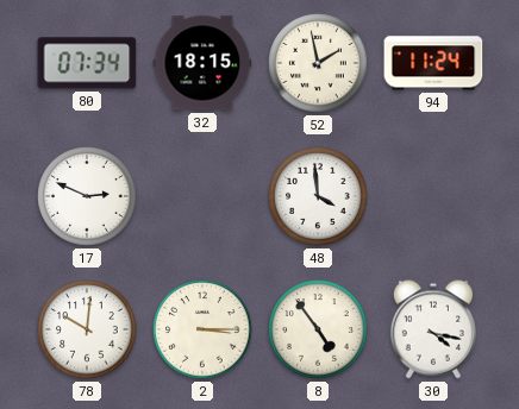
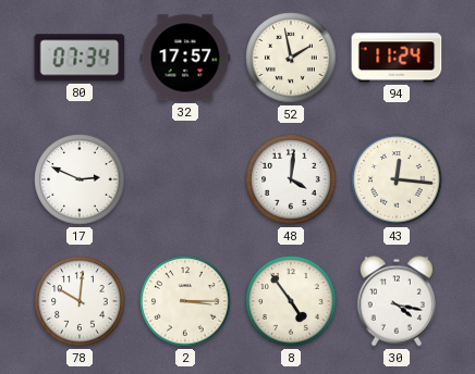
32: 18:15 -> 17:57 (185, 58)
48: 3:59 -> 4:01 (291, 179)
43: none -> 12:16 (397, 179)
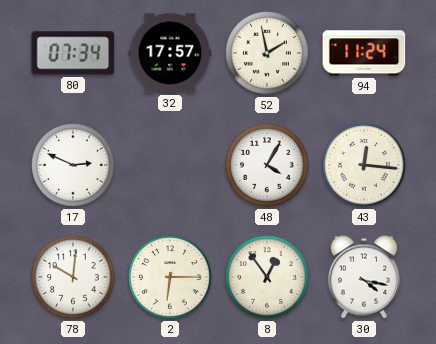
48: 4:01 -> 4:05 (267, 165)
2: 3:15 -> 6:15 (170, 277)
8: 4:54 -> 12:54 (267, 277)
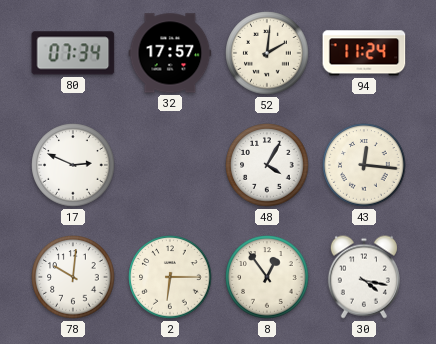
52: 1:58 -> 2:01 (267, 53)
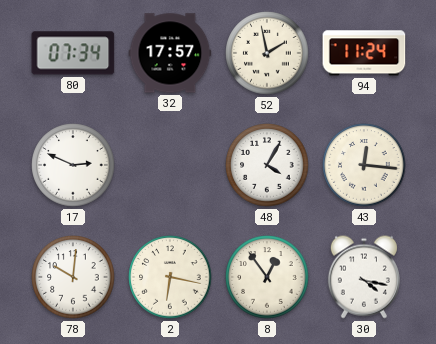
52: 2:01 -> 1:58 (267, 53)
2: 6:15 -> 6:17 (170, 277)
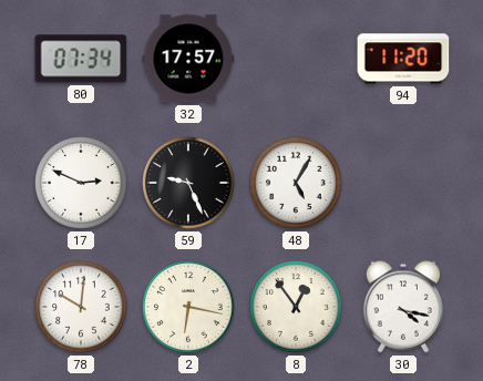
52: 1:58 -> none (267, 53)
94: 11:24 -> 11:20 (403, 59)
59: none -> 9:26 (188, 183)
48: 4:05 -> 5:05 (296, 183)
43: 12:16 -> none (364, 165)
